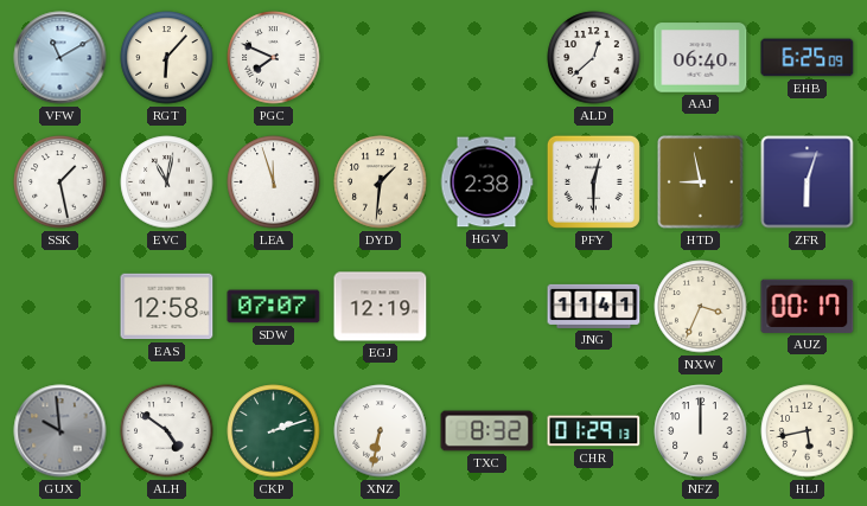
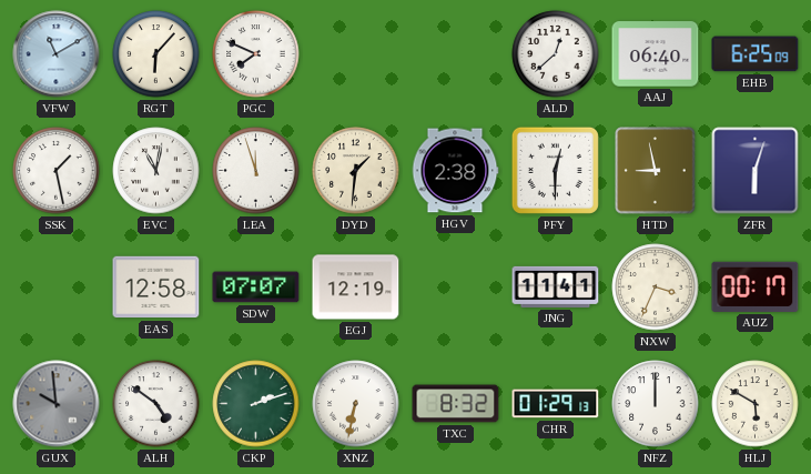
HLJ: 5:43 -> 5:50 (756, 404)
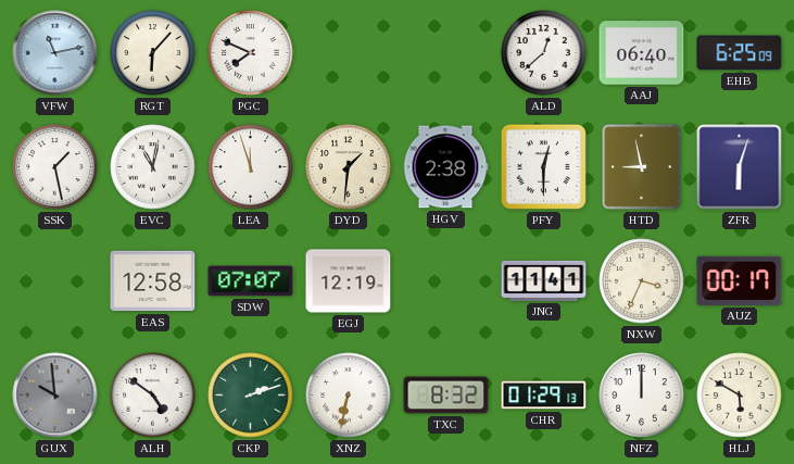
VFW: 11:10 -> 11:13 (55, 53)
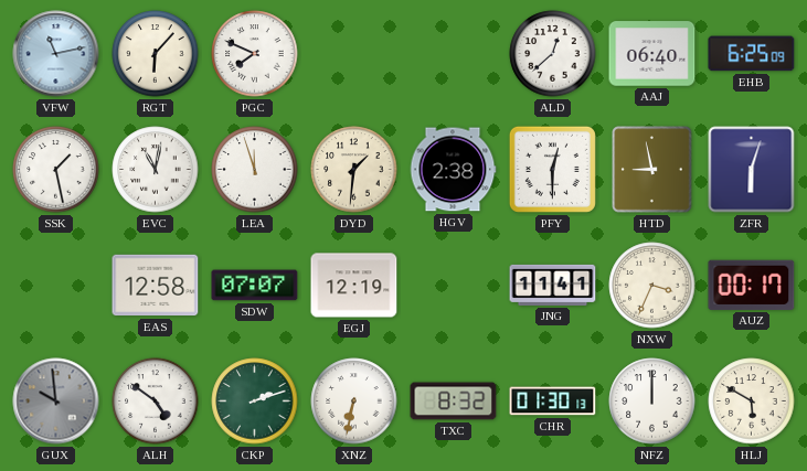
CHR: 01:29 -> 01:30 (553, 402)
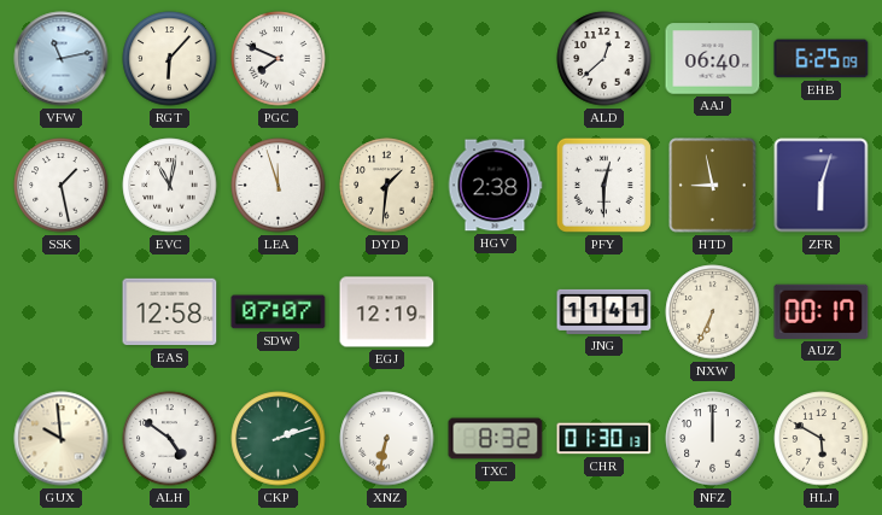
NXW: 3:34 -> 6:34 (713, 312)
GUX dial: grey -> cream (62, 439)
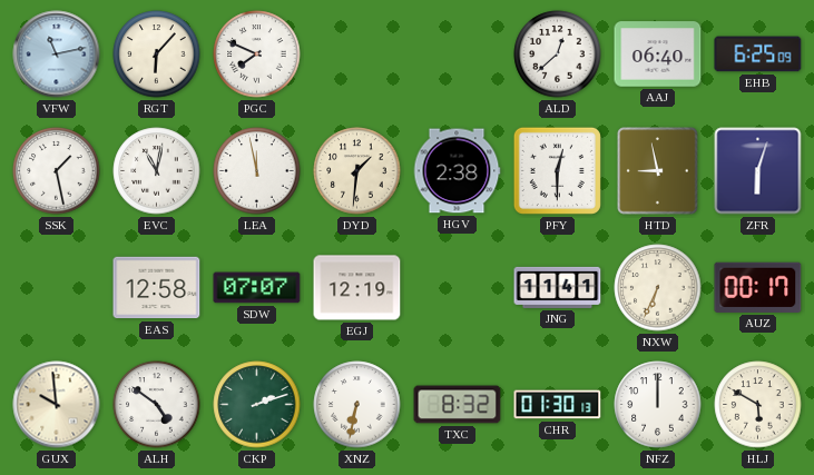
LEA: 11:57 -> 11:58 (257, 171)
